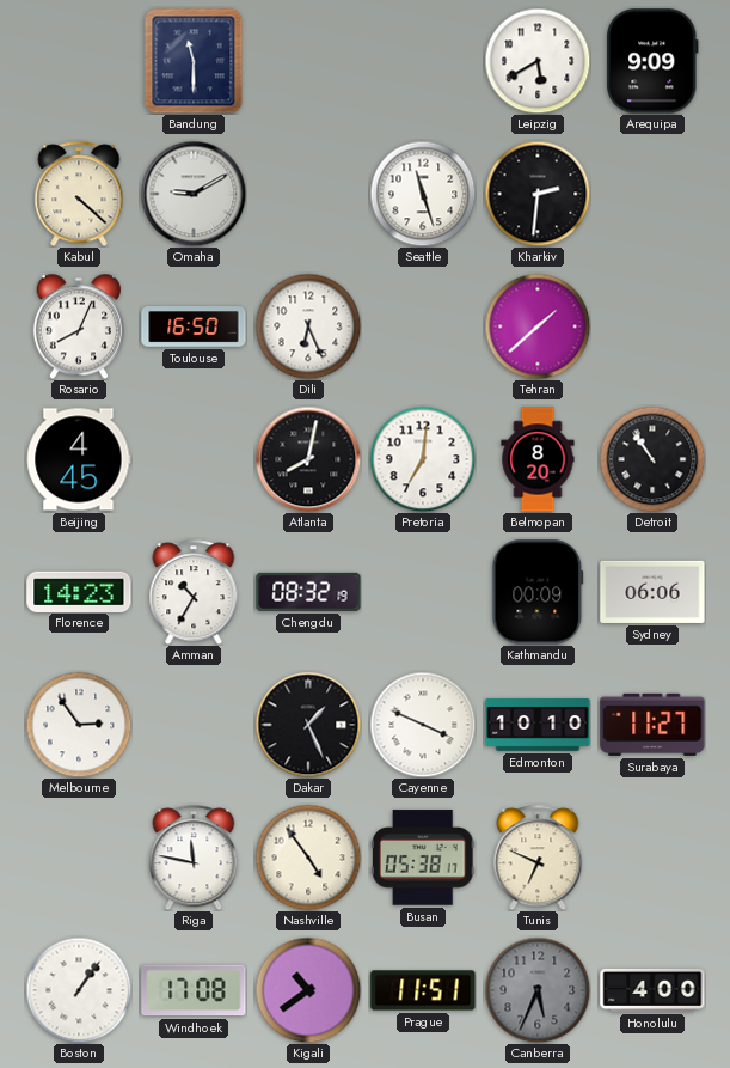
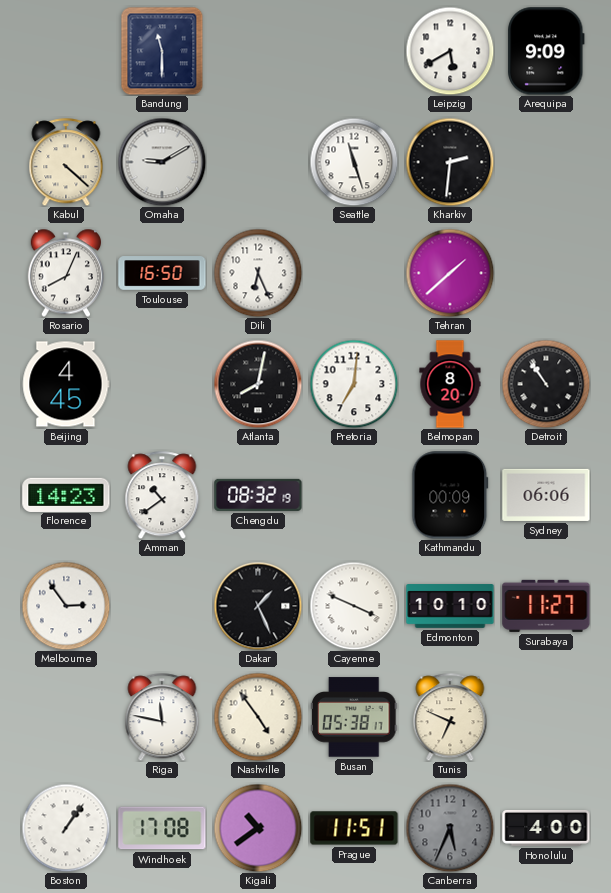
Amman: 10:35 -> 10:39 (162, 495)
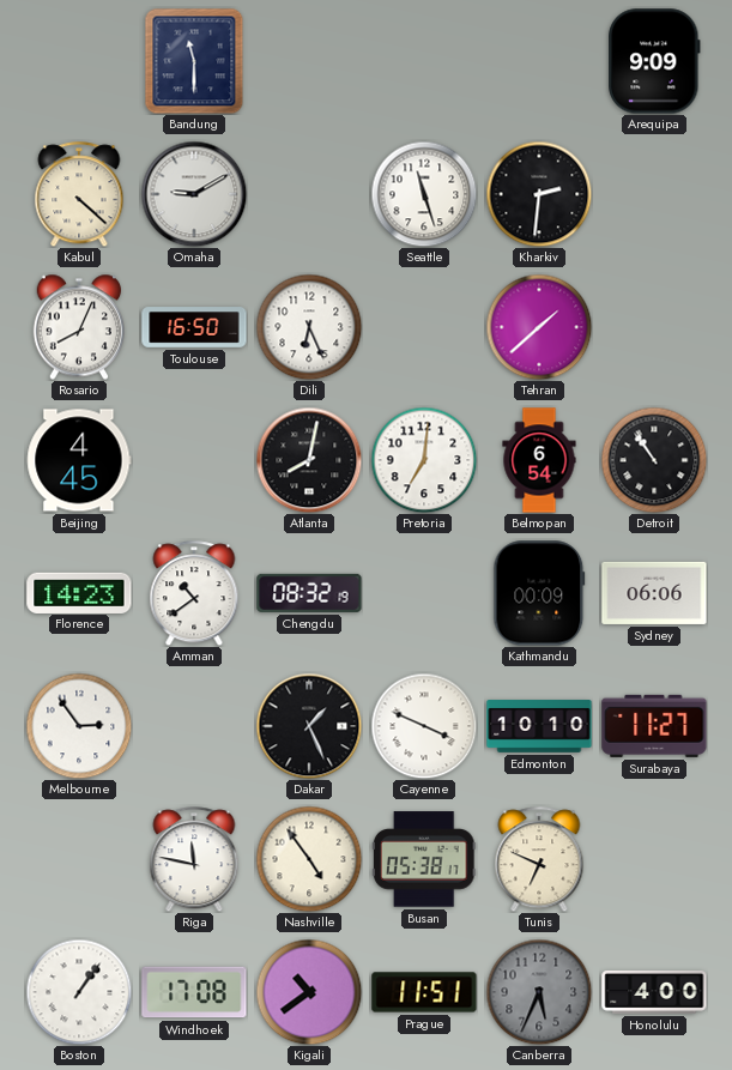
Leipzig: 5:40 -> none (450, 51)
Belmopan: 8:20 -> 6:54 (539, 460)
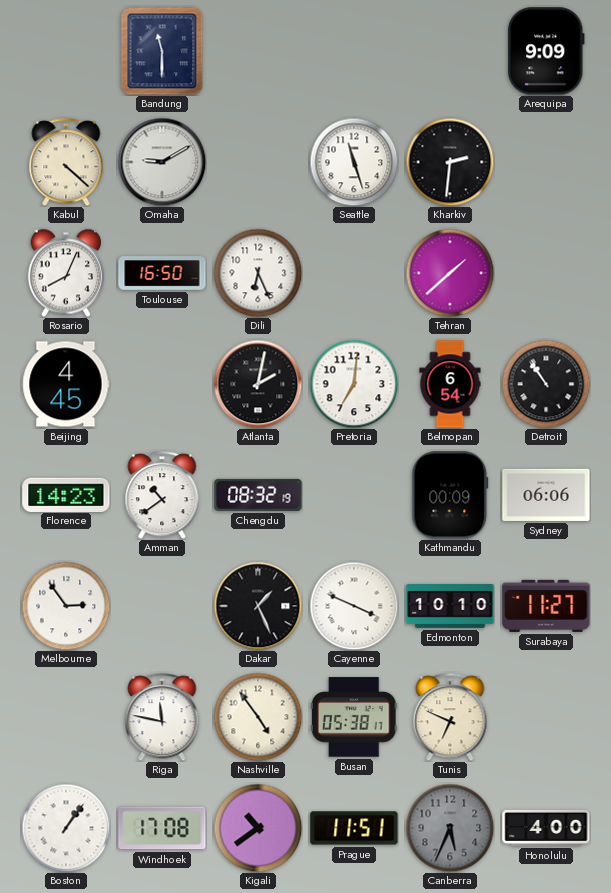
Atlanta: 8:02 -> 2:02 (258, 384)
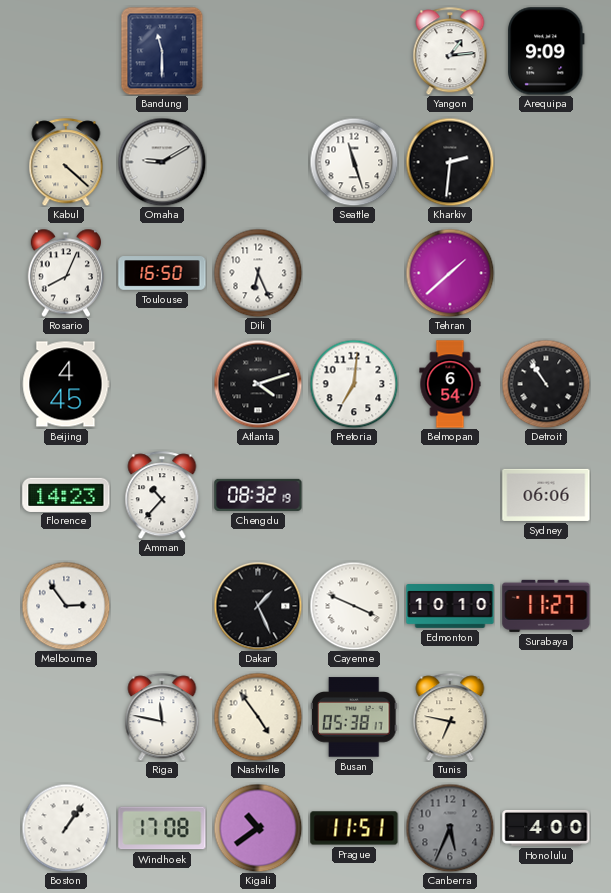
Yangon: none -> 1:14 (450, 51)
Atlanta: 2:02 -> 4:12 (258, 384)
Amman: 10:39 -> 10:37 (162, 495)
Kathmandu: 00:09 -> none (450, 495)
Tunis: 6:49 -> 6:47 (450, 717)
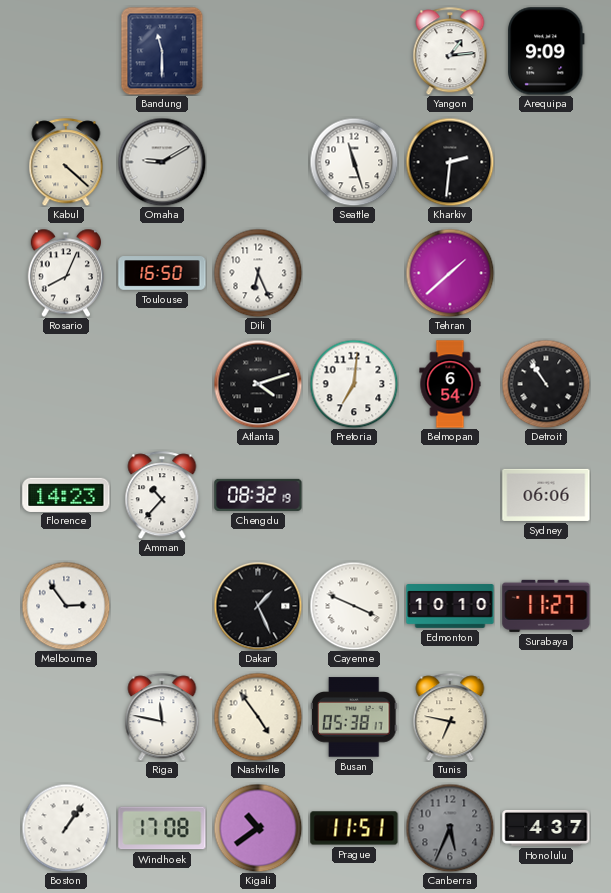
Beijing: 4:45 -> none (66, 384)
Honolulu: 4:00 -> 4:37 (546, 828)
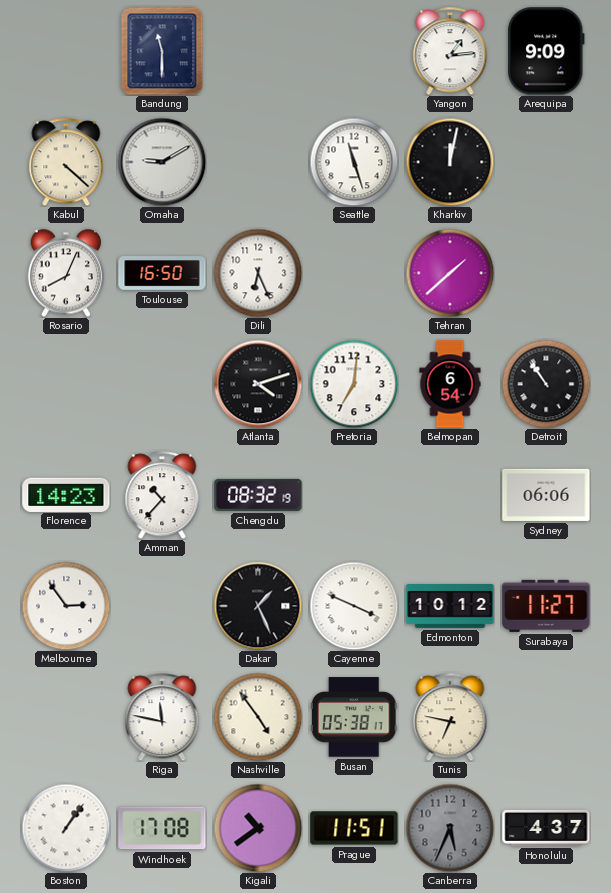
Kharkiv: 2:31 -> 12:02 (450, 162)
Edmonton: 10:10 -> 10:12 (450, 606)
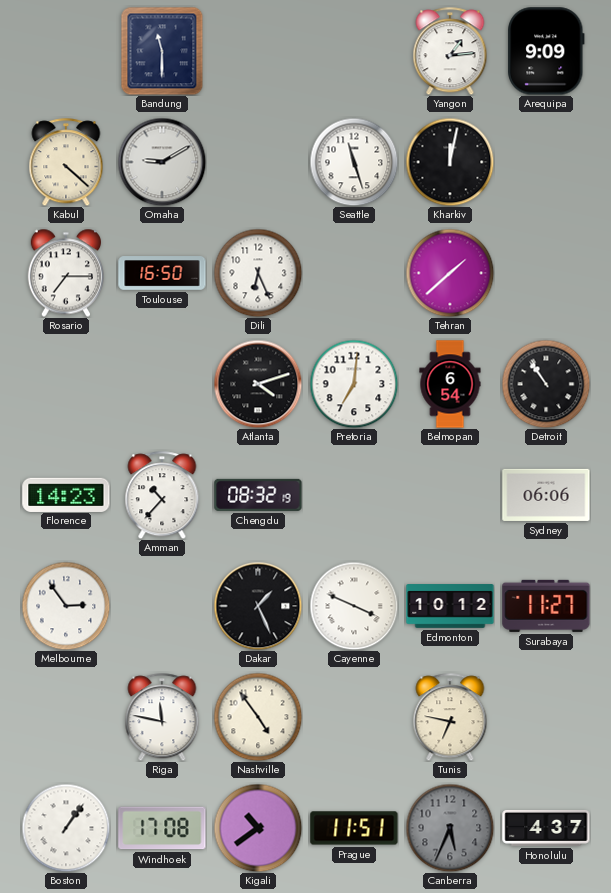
Rosario: 8:04 -> 7:15 (65, 273)
Busan: 05:38 -> none (355, 717)
